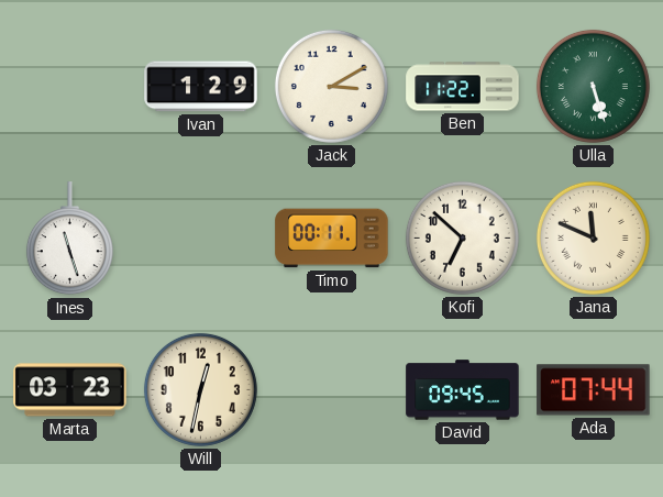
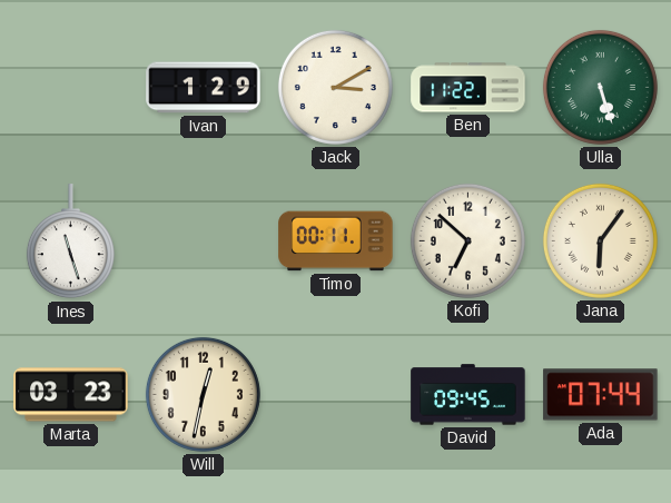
Jana: 11:49 -> 6:06 (600, 240)
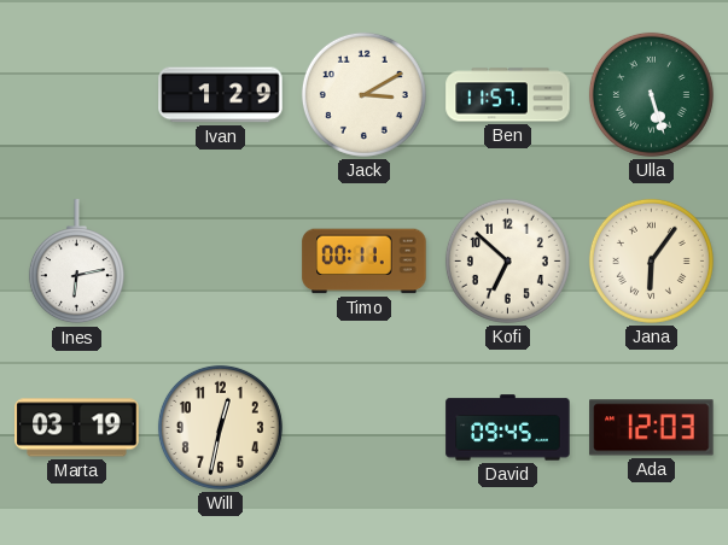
Ben: 11:22 -> 11:57 (508, 95)
Ines: 11:27 -> 6:13 (76, 262)
Marta: 03:23 -> 03:19 (77, 428)
Ada: 07:44 -> 12:03 (652, 428)
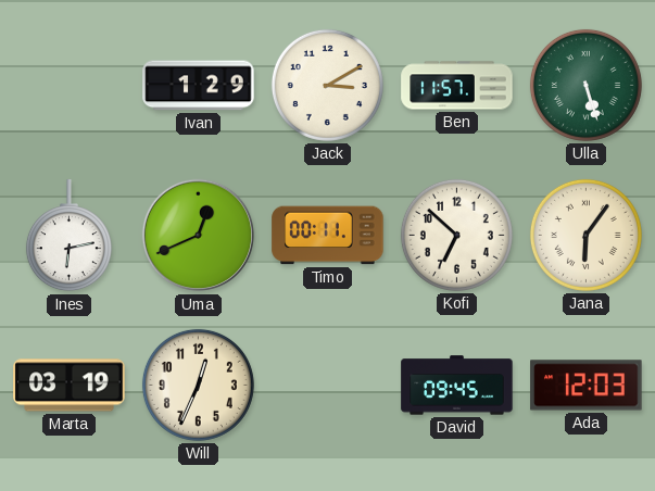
Uma: none -> 12:41 (199, 236)
Will: 12:32 -> 12:34 (198, 385)
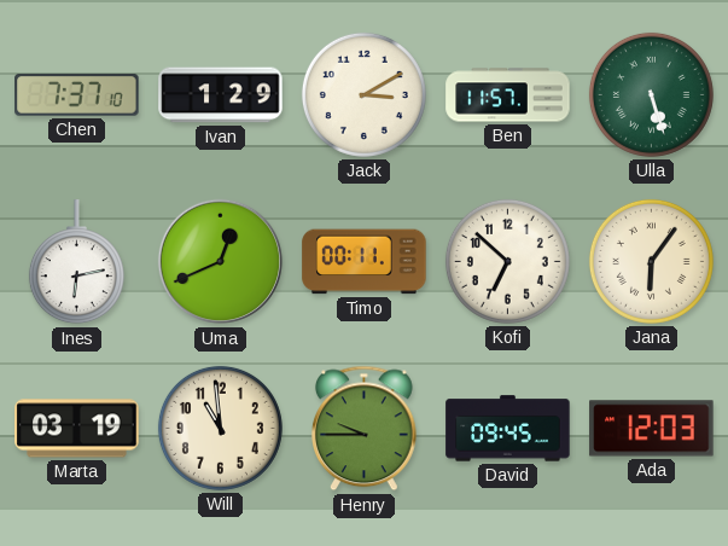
Chen: none -> 7:37 (77, 95)
Will: 12:34 -> 10:59 (220, 428)
Henry: none -> 9:45 (365, 429)
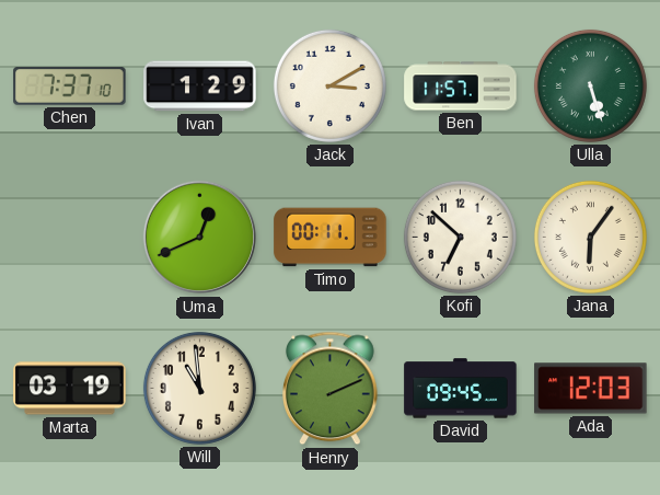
Ines: 6:13 -> none (76, 262)
Henry: 9:45 -> 2:11 (331, 389)
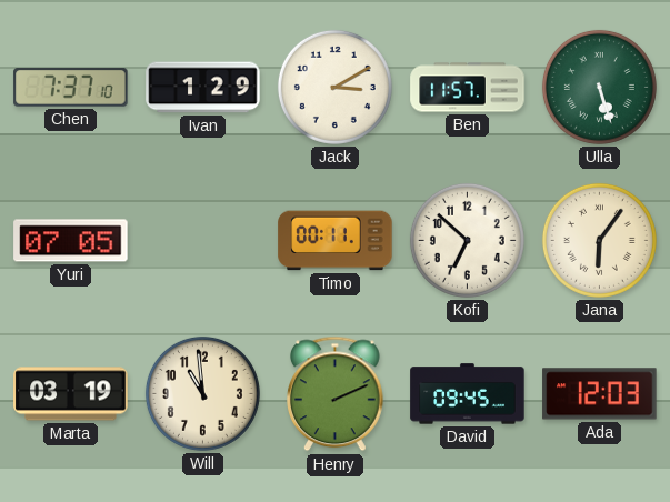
Yuri: none -> 07:05 (71, 241)
Uma: 12:41 -> none (200, 238)
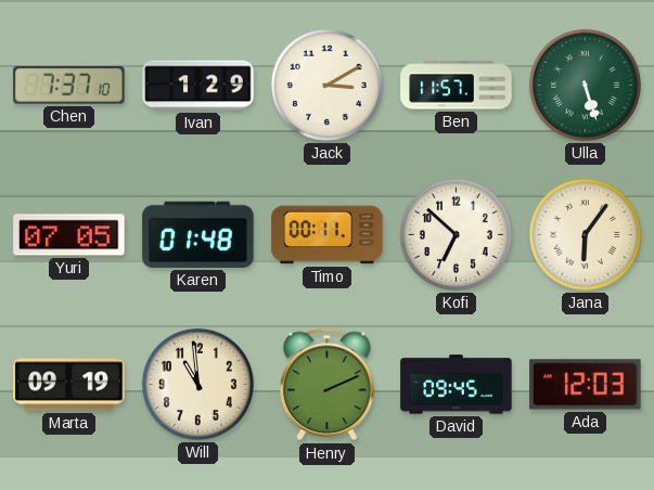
Karen: none -> 01:48 (198, 234)
Marta: 03:19 -> 09:19 (69, 385)
